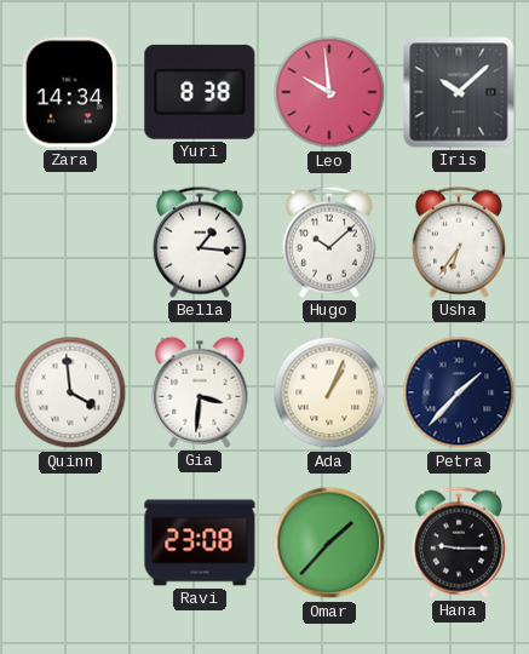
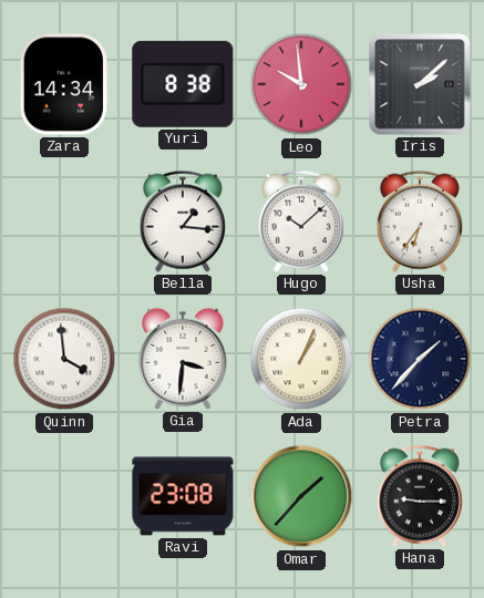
Iris: 10:08 -> 2:08 (420, 84)
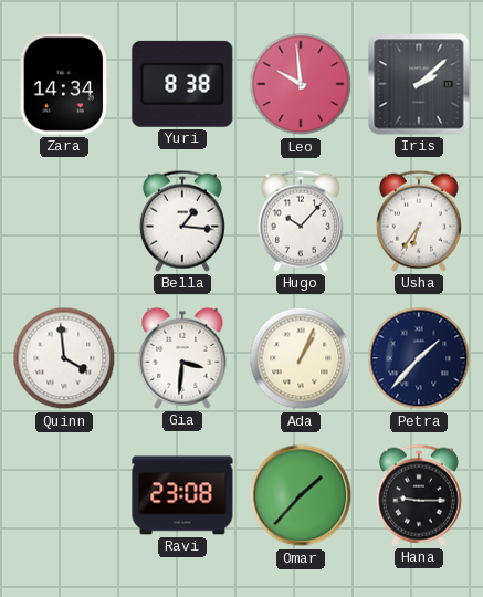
Hugo: 10:08 -> 10:07 (301, 221)
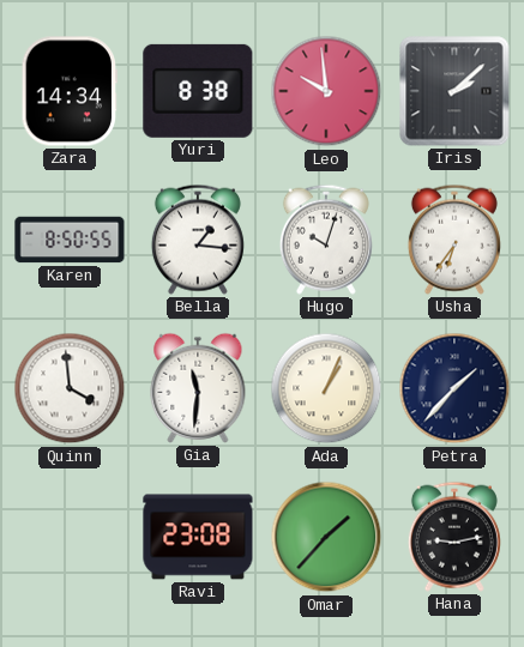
Karen: none -> 8:50 (70, 240)
Hugo: 10:07 -> 10:03 (326, 240)
Gia: 3:31 -> 11:31 (198, 388)
Hana: 9:15 -> 9:13 (454, 537)
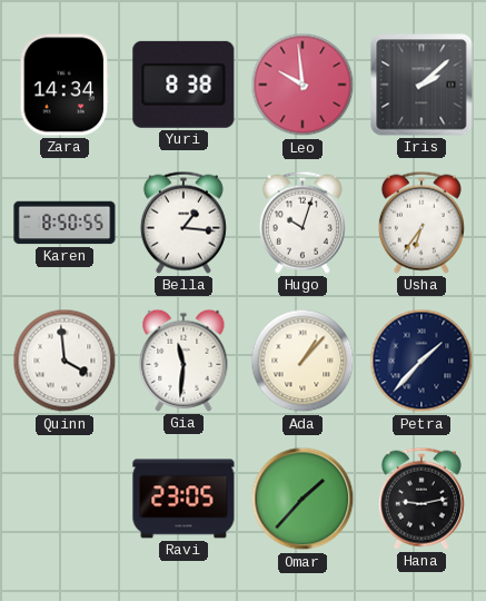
Ada: 1:04 -> 1:07 (302, 361)
Ravi: 23:08 -> 23:05 (184, 499)
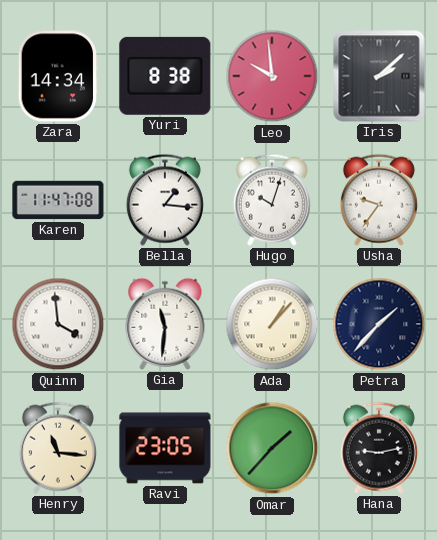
Karen: 8:50 -> 11:47 (58, 200)
Usha: 6:36 -> 9:36 (379, 200)
Henry: none -> 11:16 (58, 448)
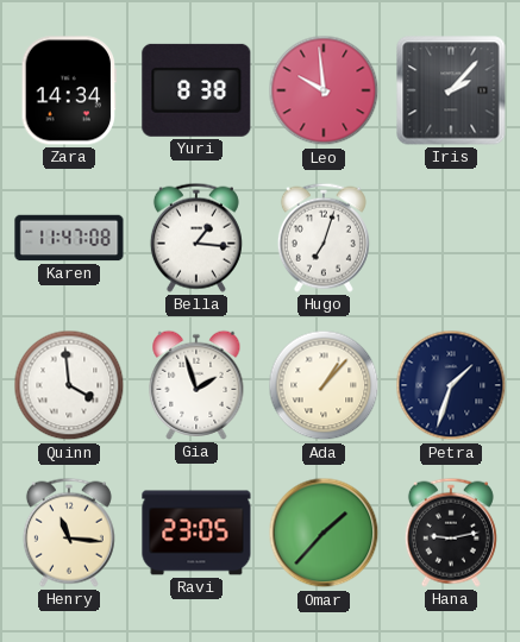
Iris: 2:08 -> 2:07 (451, 90)
Hugo: 10:03 -> 7:03 (324, 238)
Usha: 9:36 -> none (379, 200)
Gia: 11:31 -> 1:57 (196, 385)
Petra: 1:37 -> 1:33 (451, 385)
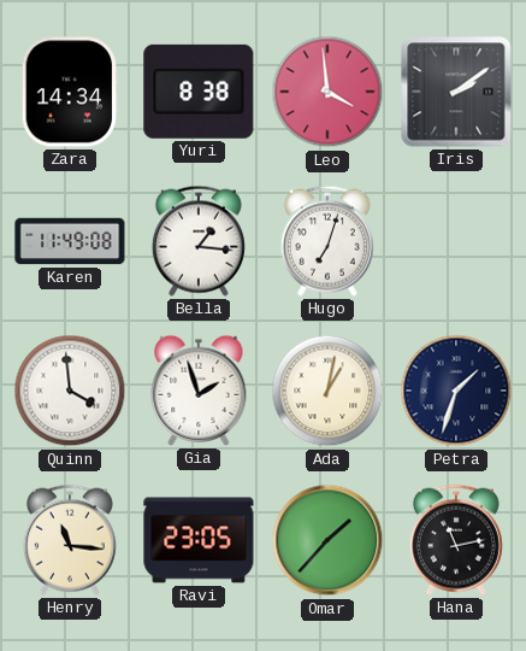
Leo: 9:59 -> 3:59 (327, 92)
Iris: 2:07 -> 2:09 (456, 92)
Karen: 11:47 -> 11:49 (70, 241)
Ada: 1:07 -> 1:02 (327, 391)
Hana: 9:13 -> 11:13 (456, 540)
